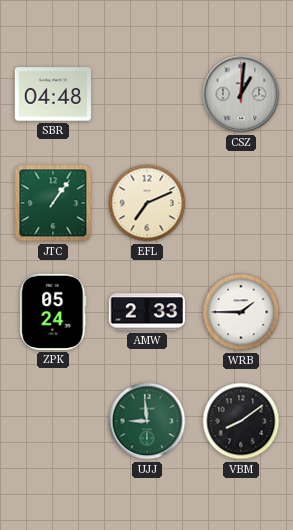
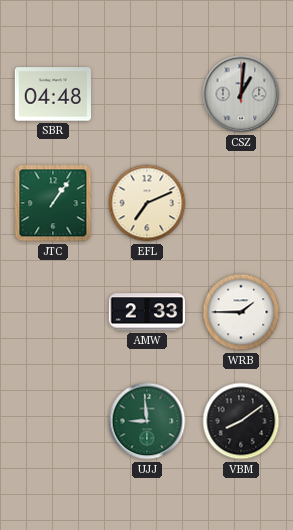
ZPK: 05:24 -> none (53, 312)
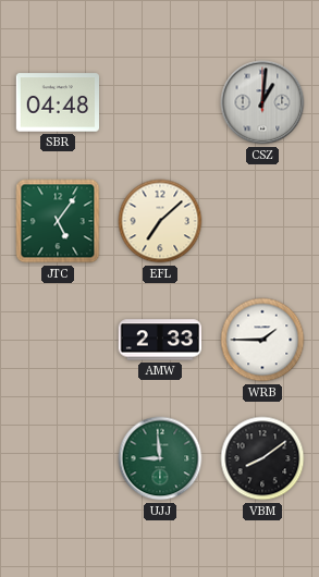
JTC: 1:06 -> 5:06 (58, 221)
EFL: 7:11 -> 7:08 (160, 221)
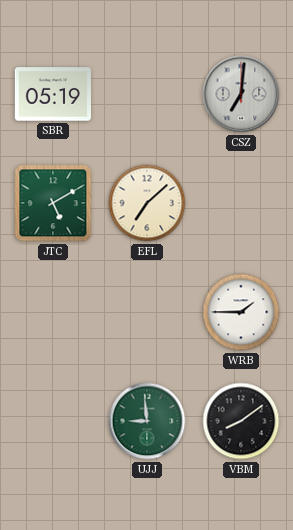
SBR: 04:48 -> 05:19 (52, 94)
CSZ: 1:01 -> 7:01 (241, 94)
JTC: 5:06 -> 5:10 (53, 203)
AMW: 2:33 -> none (159, 340)
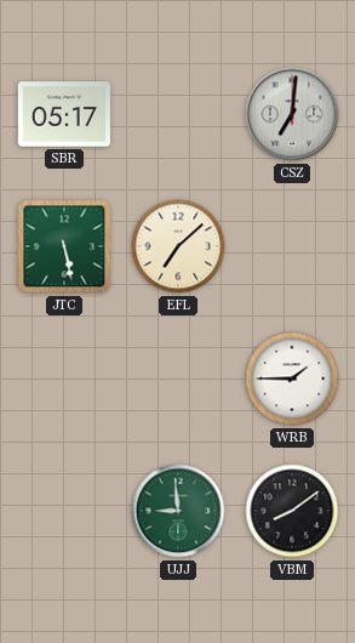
SBR: 05:19 -> 05:17 (63, 114)
JTC: 5:10 -> 5:28 (64, 246)
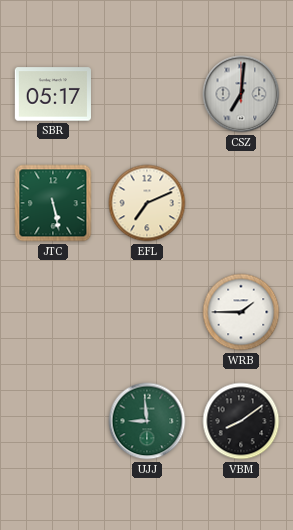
EFL: 7:08 -> 7:11 (147, 203)
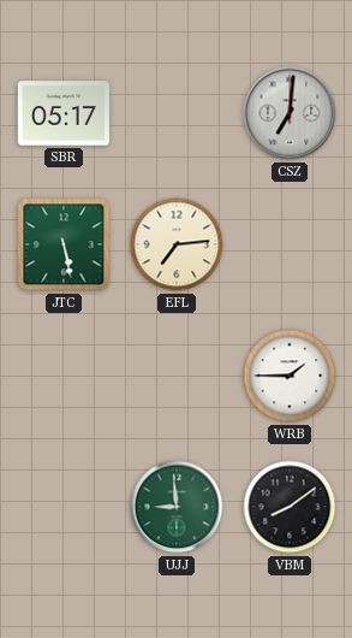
EFL: 7:11 -> 7:14 (177, 244)
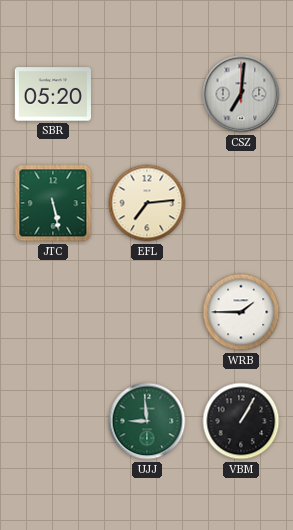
SBR: 05:17 -> 05:20 (52, 94)
VBM: 8:09 -> 1:05 (241, 421)
